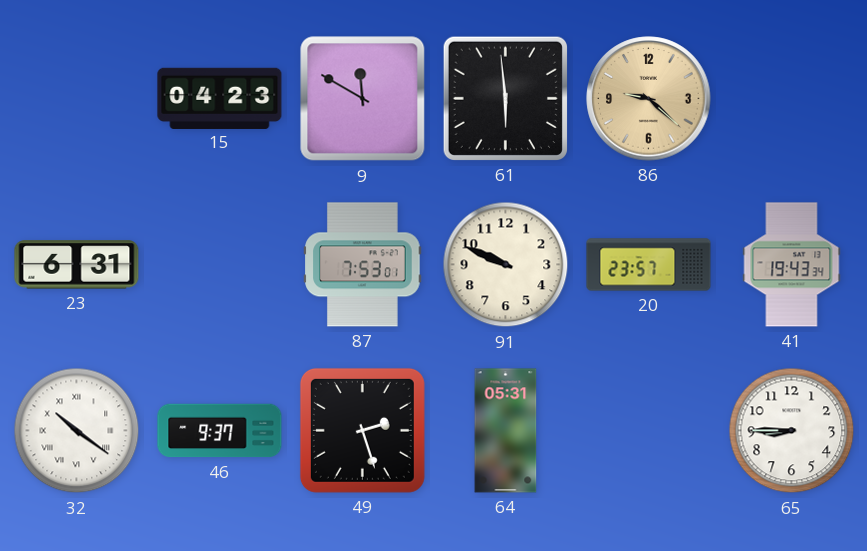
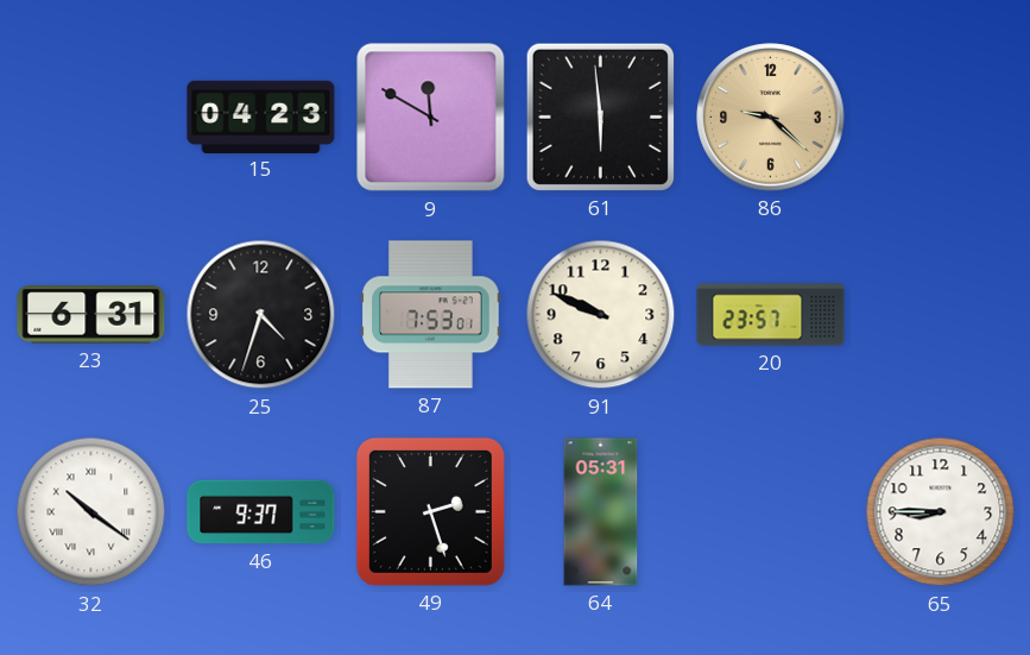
25: none -> 4:33 (261, 315)
41: 19:43 -> none (792, 265)
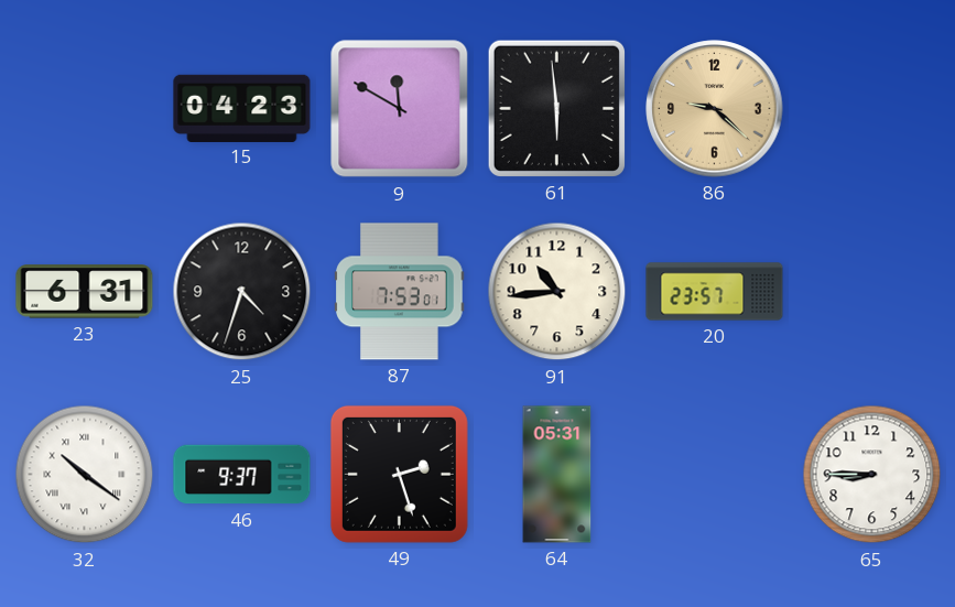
91: 9:49 -> 10:44 (557, 292)
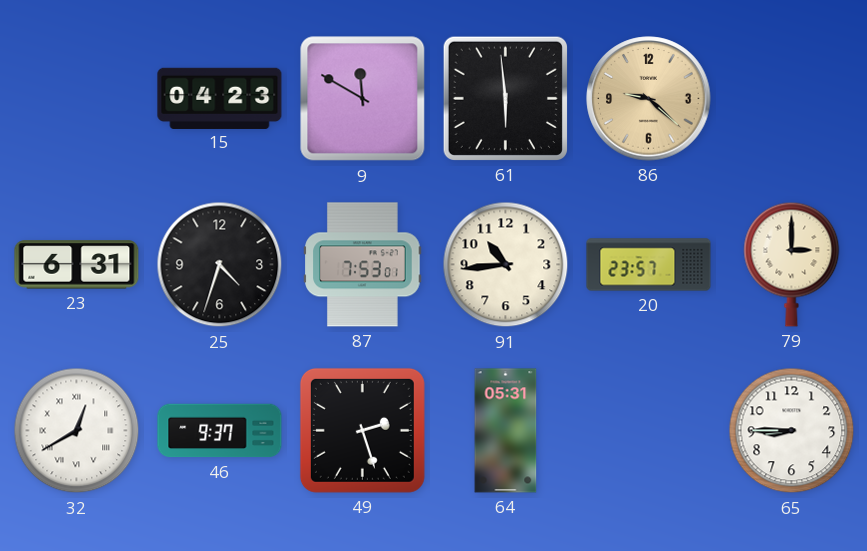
79: none -> 3:00 (792, 264)
32: 10:21 -> 12:40 (77, 431)
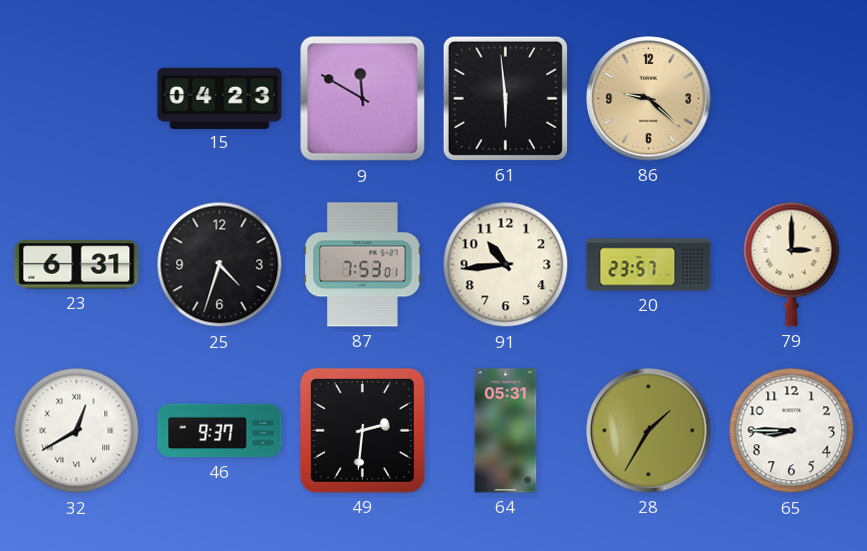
49: 2:27 -> 2:31 (362, 430)
28: none -> 1:35 (649, 431)
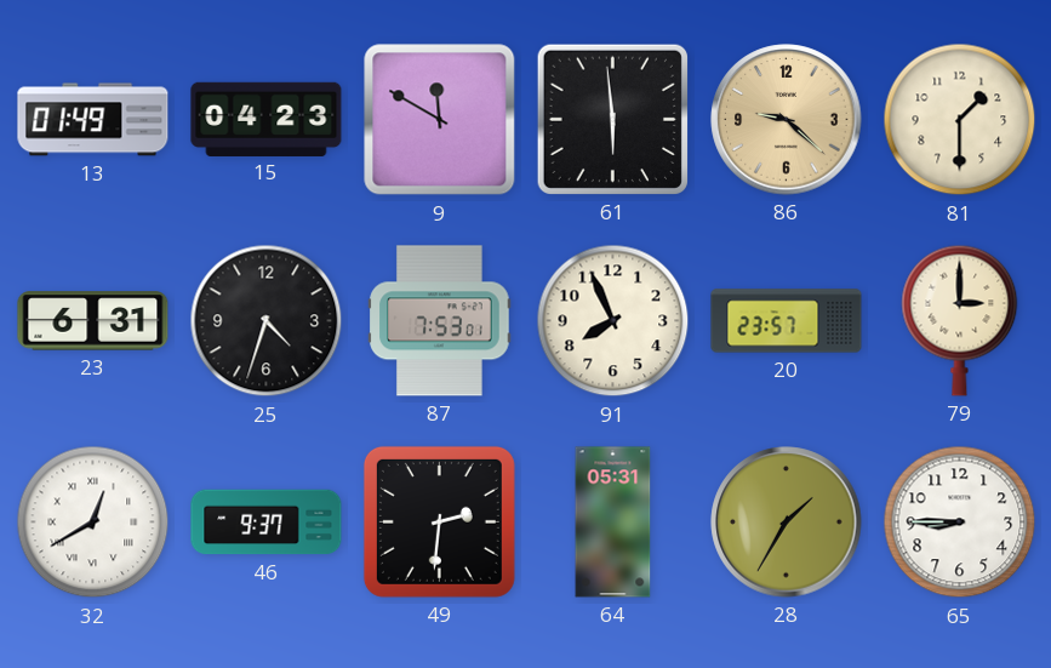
13: none -> 01:49 (93, 120)
81: none -> 1:30 (960, 120)
91: 10:44 -> 7:56 (613, 321)
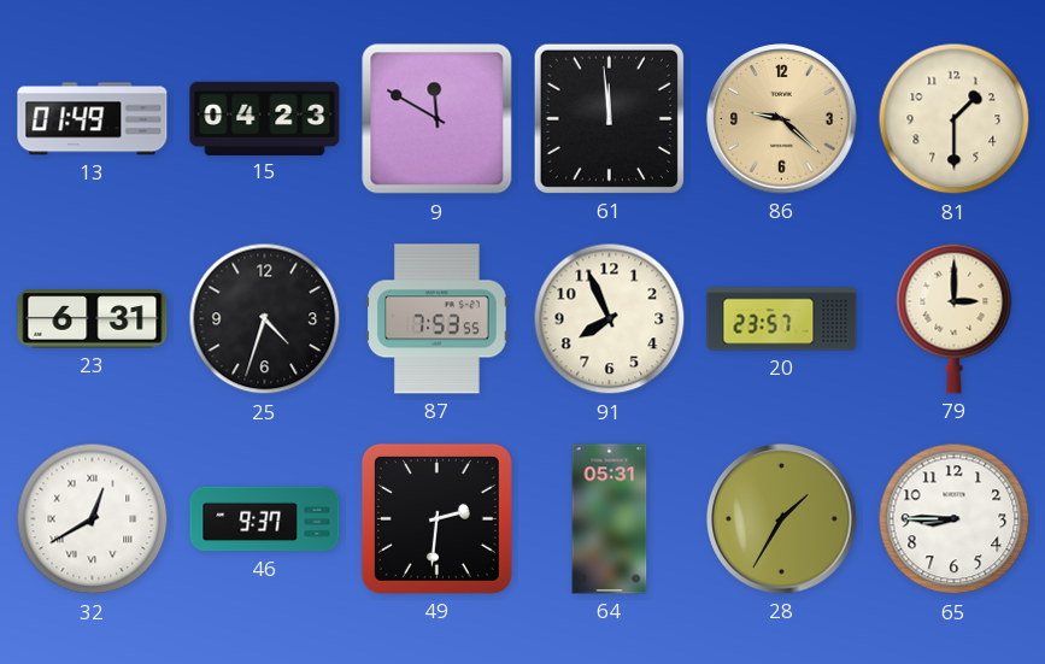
61: 5:59 -> 11:59 (609, 118)
87: 7:53:01 -> 7:53:55 (438, 319)
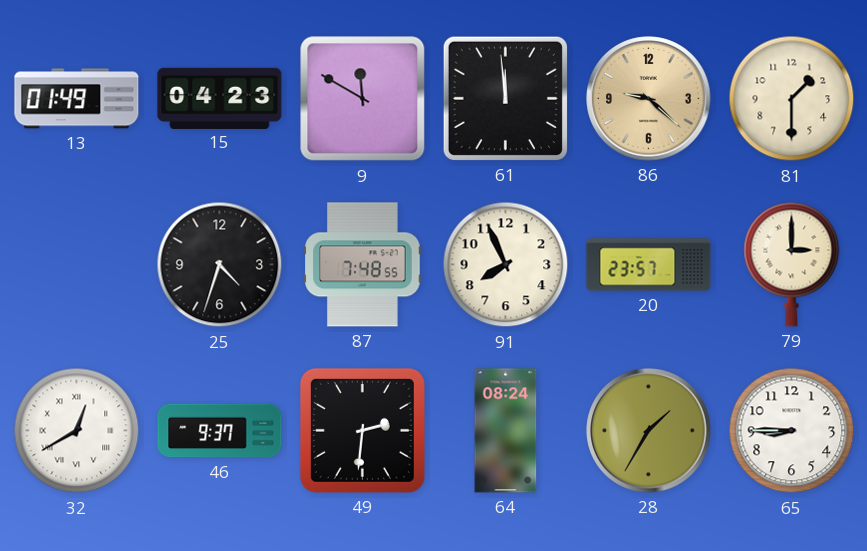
23: 6:31 -> none (93, 319)
87: 7:53 -> 7:48 (363, 265)
64: 05:31 -> 08:24 (506, 431)
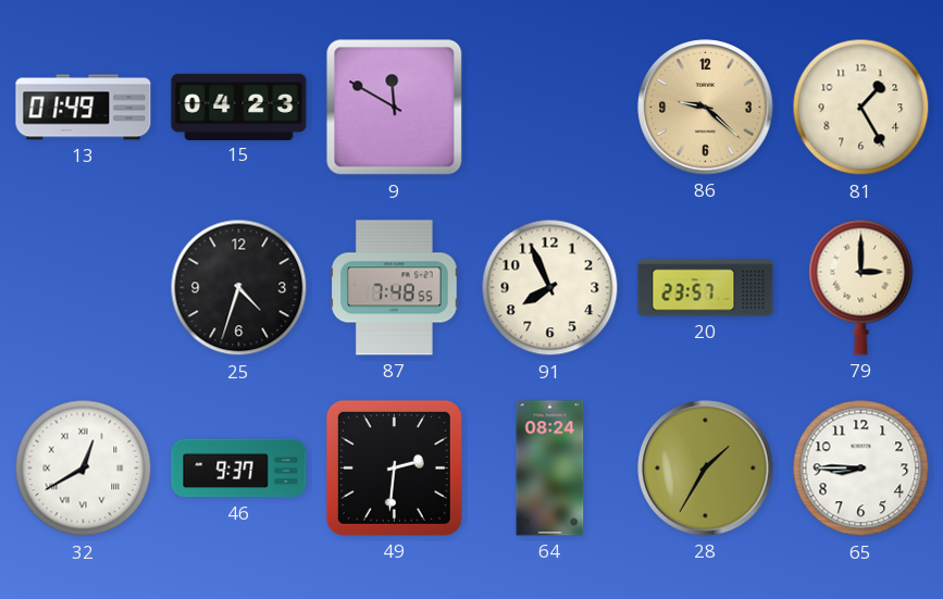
61: 11:59 -> none (505, 98)
81: 1:30 -> 1:25 (861, 108)
